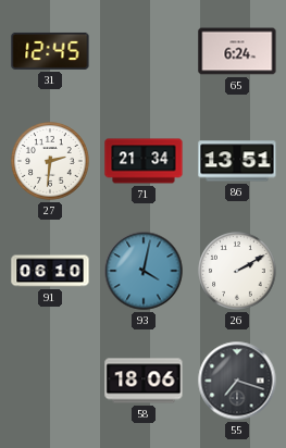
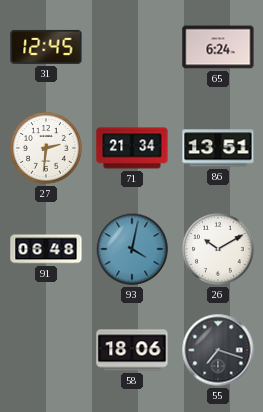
91: 06:10 -> 06:48 (46, 249)
26: 2:10 -> 10:10 (218, 249)
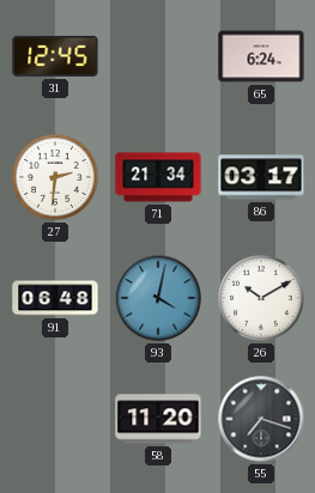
86: 13:51 -> 03:17 (261, 177)
58: 18:06 -> 11:20 (158, 419)
